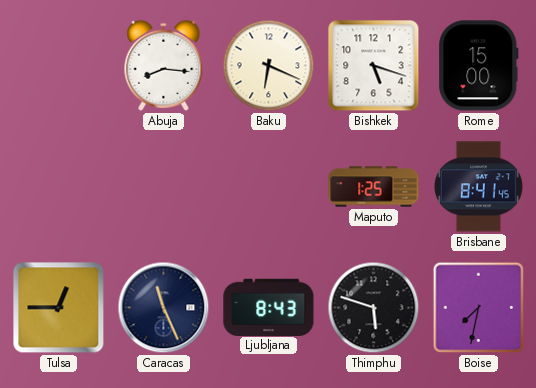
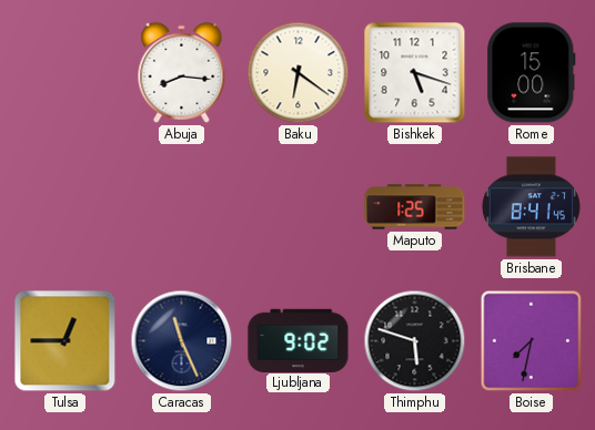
Baku: 6:19 -> 6:21 (299, 73)
Ljubljana: 8:43 -> 9:02 (299, 340)
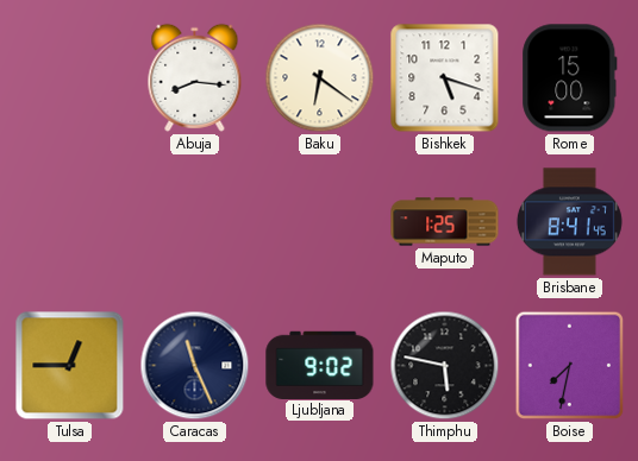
Thimphu: 5:48 -> 5:47 (445, 366)
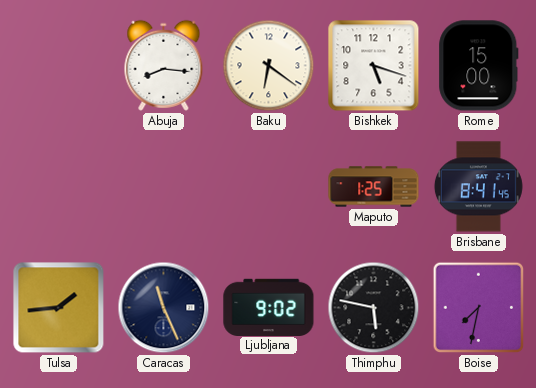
Tulsa: 12:45 -> 1:44 (59, 308)
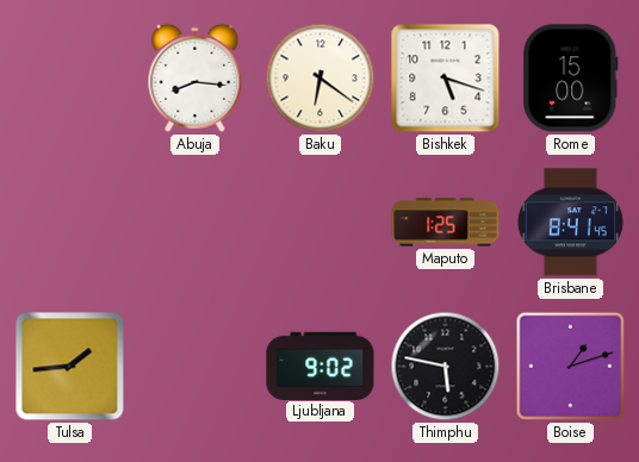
Caracas: 11:26 -> none (164, 308)
Boise: 7:32 -> 1:12 (571, 367)
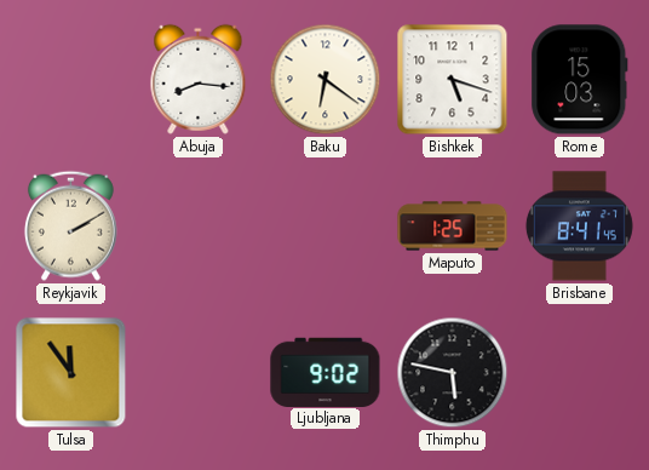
Rome: 15:00 -> 15:03 (580, 80)
Reykjavik: none -> 2:10 (70, 225)
Tulsa: 1:44 -> 11:54 (71, 373)
Boise: 1:12 -> none (571, 367)
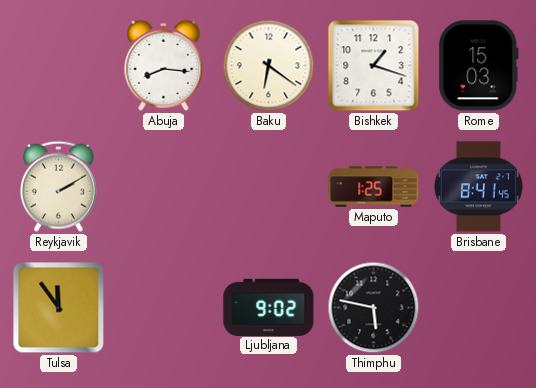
Bishkek: 5:18 -> 1:18 (374, 66)
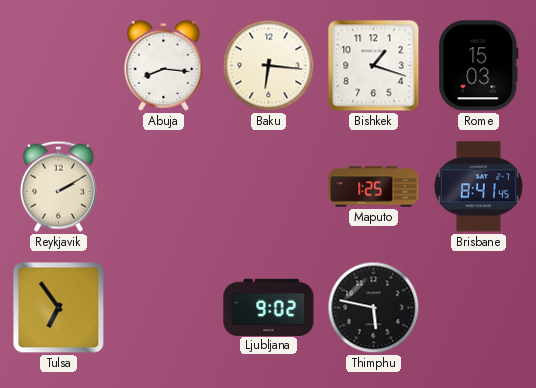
Baku: 6:21 -> 6:16 (269, 66)
Tulsa: 11:54 -> 6:54 (59, 308)
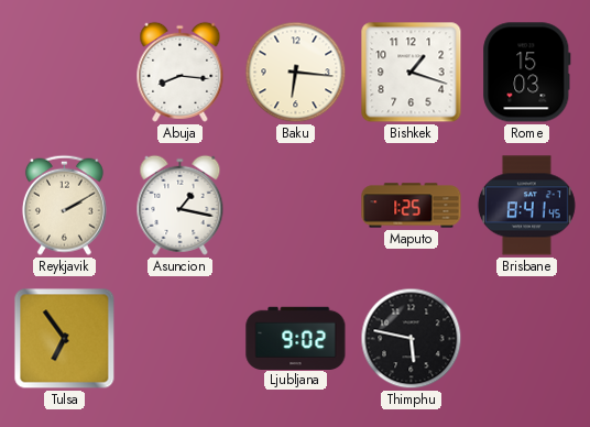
Asuncion: none -> 1:17 (181, 205)
